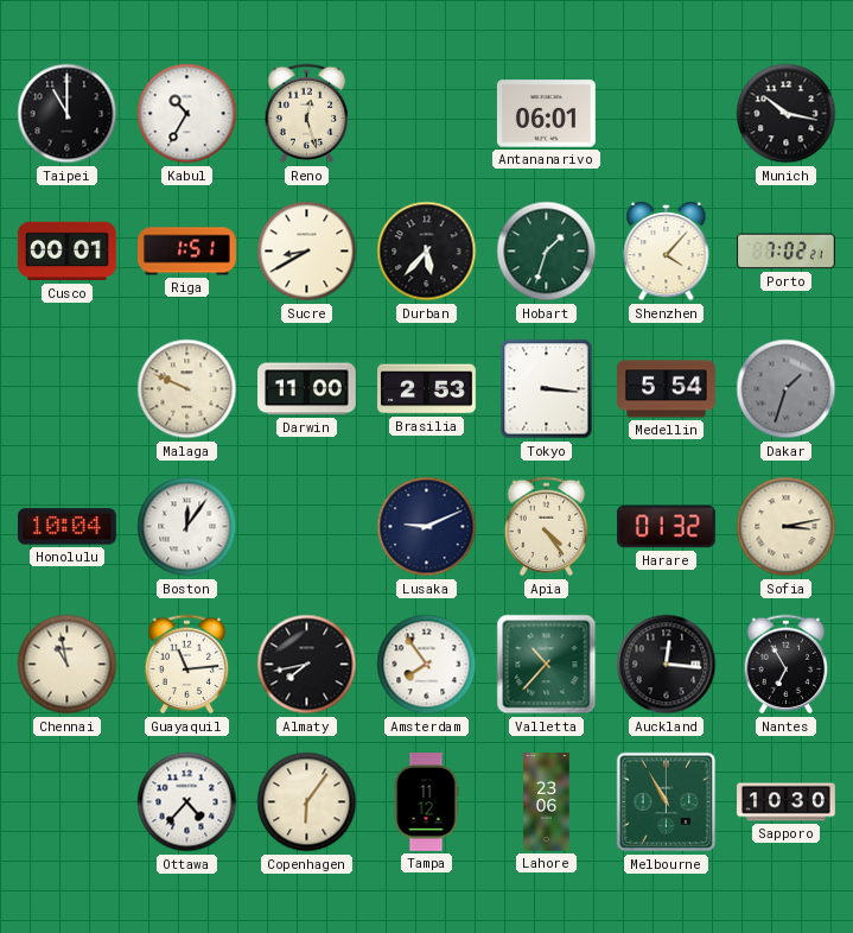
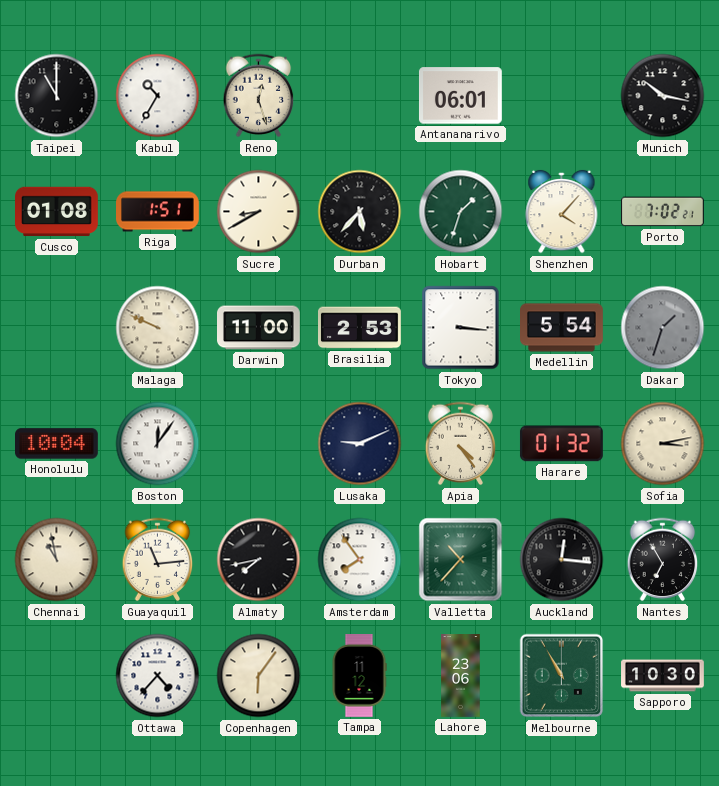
Cusco: 00:01 -> 01:08 (57, 212)
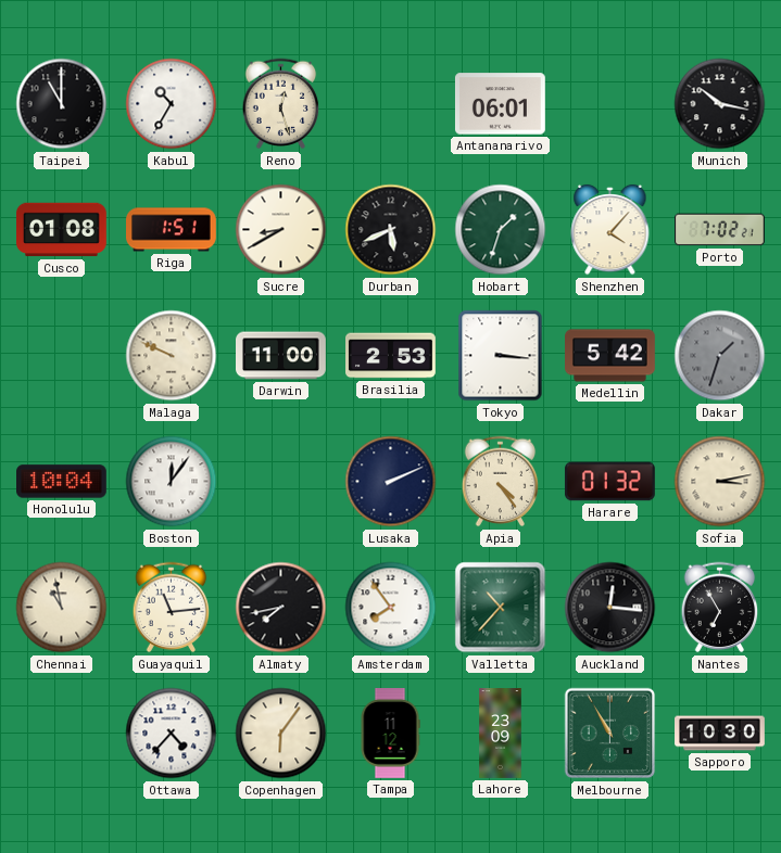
Durban: 5:37 -> 5:41 (391, 230)
Medellin: 5:54 -> 5:42 (610, 356)
Lusaka: 9:11 -> 2:11 (391, 482)
Lahore: 23:06 -> 23:09 (501, 734)
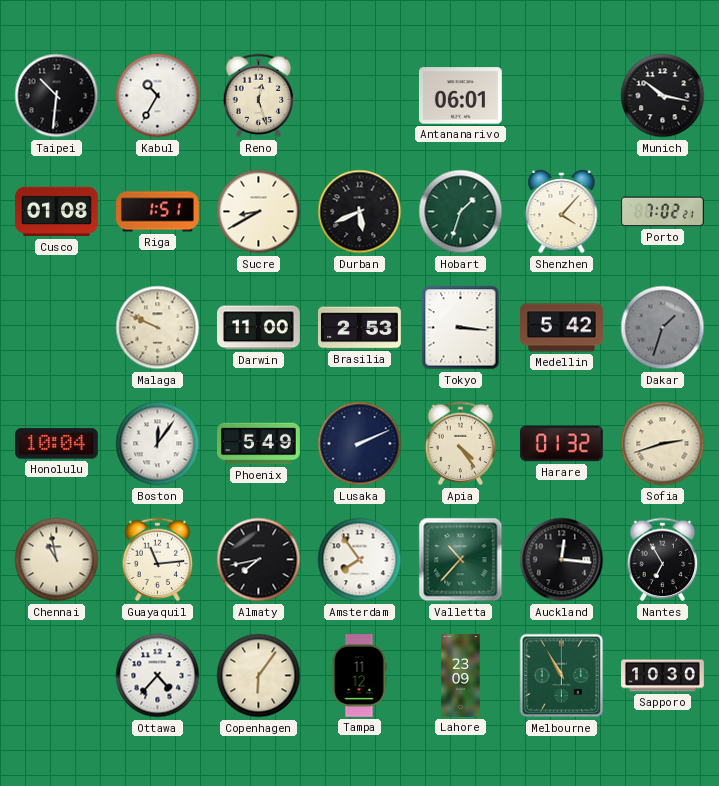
Taipei: 11:00 -> 10:31 (57, 96)
Phoenix: none -> 5:49 (259, 444)
Sofia: 3:13 -> 2:42 (663, 444)
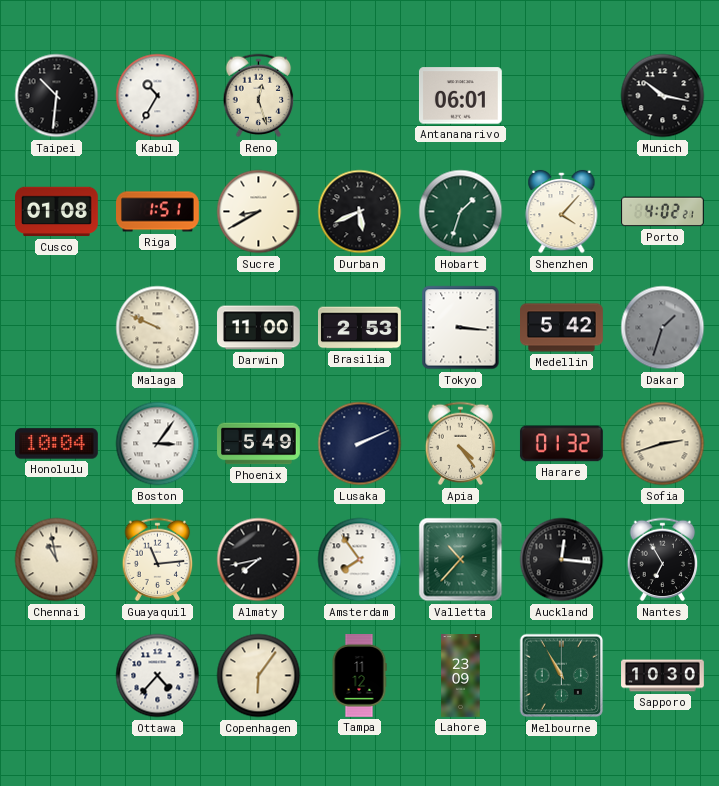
Porto: 7:02 -> 4:02 (663, 212)
Boston: 12:06 -> 3:06 (158, 444)
